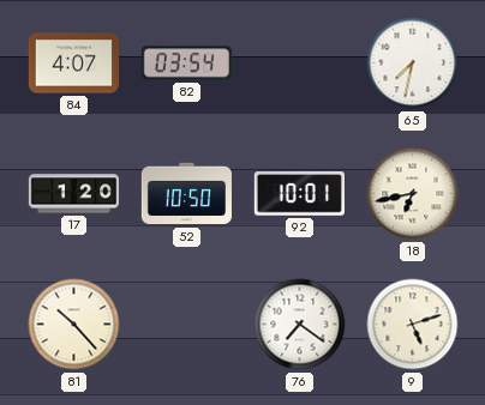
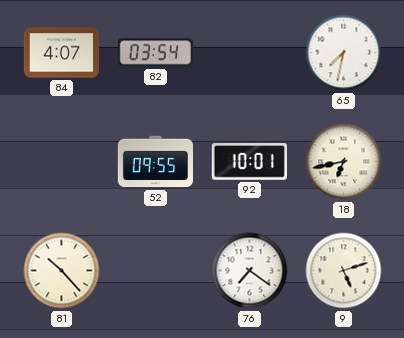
17: 1:20 -> none (73, 194)
52: 10:50 -> 09:55 (155, 162)
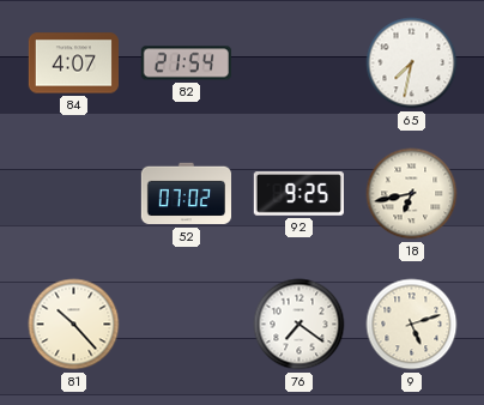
82: 03:54 -> 21:54 (186, 64)
52: 09:55 -> 07:02 (186, 194)
92: 10:01 -> 9:25 (298, 194)
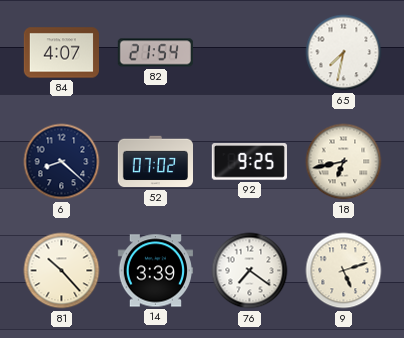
6: none -> 8:22 (62, 162)
14: none -> 3:39 (155, 271)
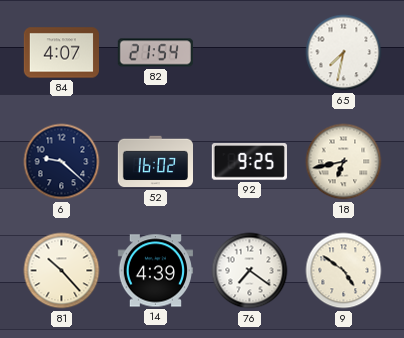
6: 8:22 -> 9:22 (62, 162)
52: 07:02 -> 16:02 (155, 162)
14: 3:39 -> 4:39 (155, 271)
9: 5:12 -> 4:51 (344, 271)
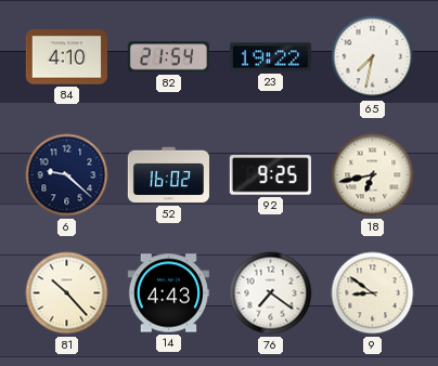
84: 4:07 -> 4:10 (66, 57)
23: none -> 19:22 (270, 57)
14: 4:39 -> 4:43 (168, 293)
9: 4:51 -> 8:51 (373, 293)
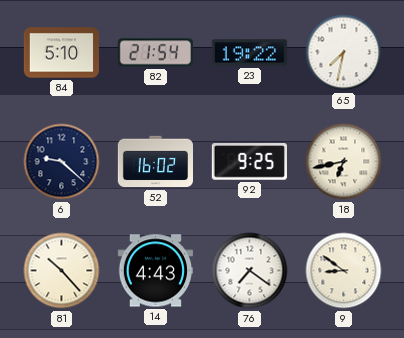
84: 4:10 -> 5:10 (61, 53)
